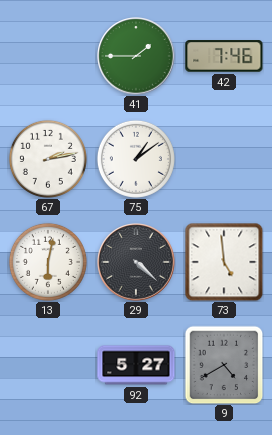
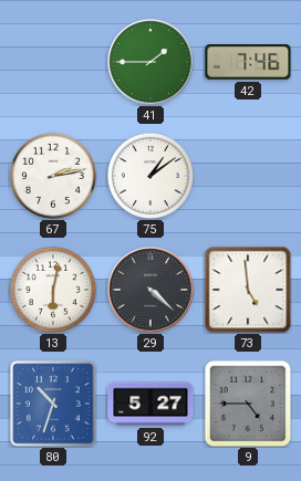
80: none -> 10:33 (54, 405)
9: 4:40 -> 4:45 (248, 404)
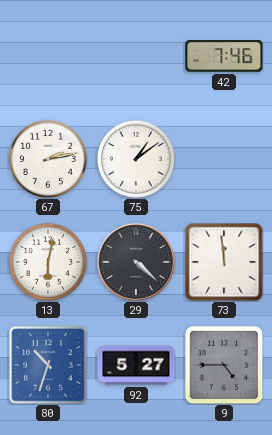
41: 1:45 -> none (150, 62)
73: 4:59 -> 11:59 (224, 262)
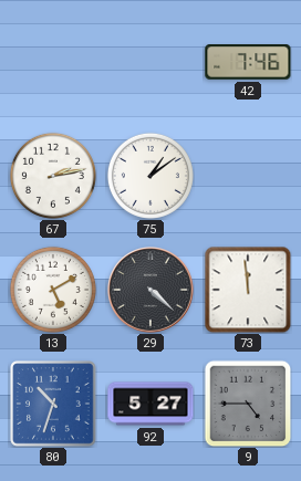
13: 6:02 -> 5:10 (53, 290)
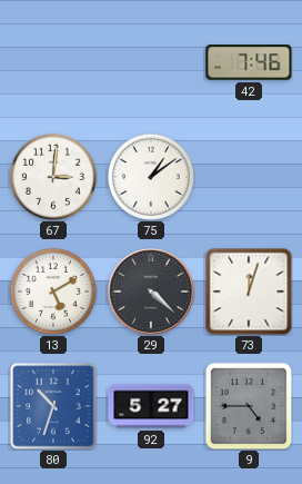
67: 2:13 -> 3:01 (53, 177)
73: 11:59 -> 12:03 (249, 292)
